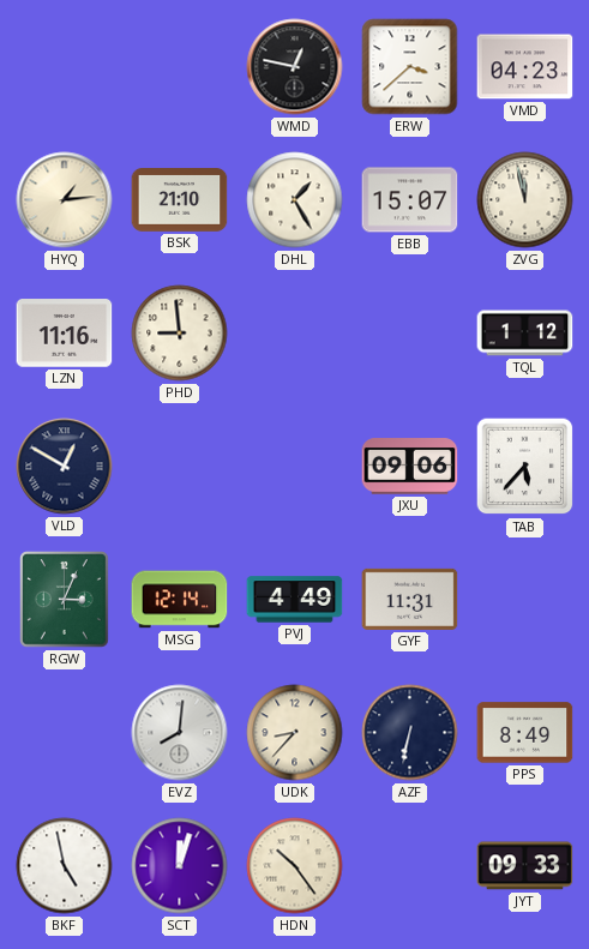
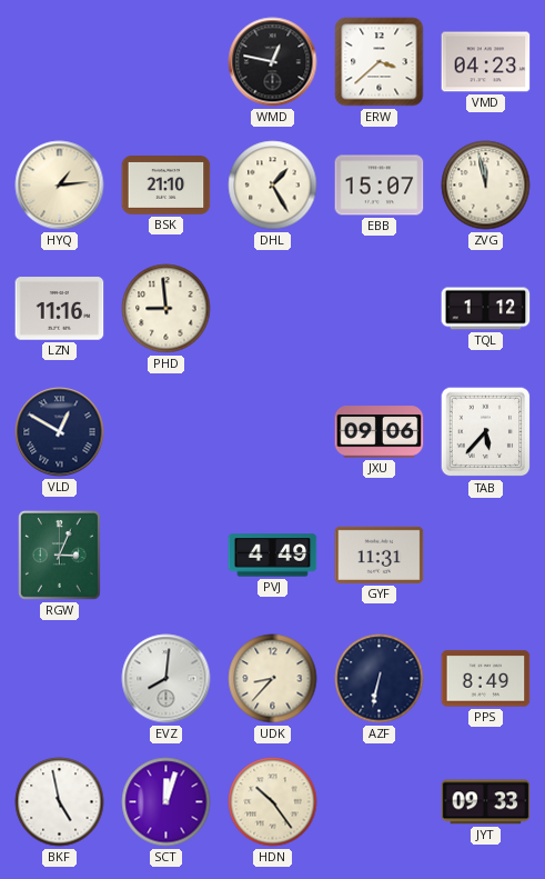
MSG: 12:14 -> none (180, 600)
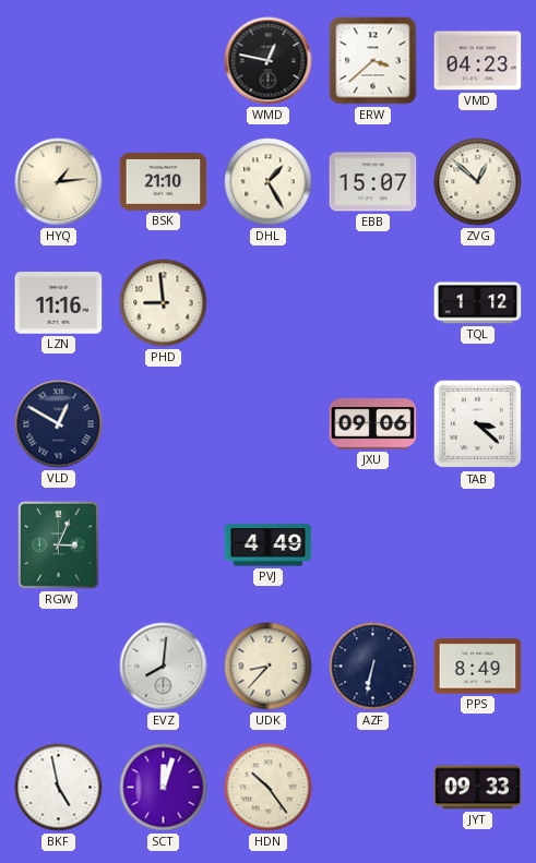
ZVG: 11:58 -> 12:52 (478, 182)
TAB: 5:37 -> 3:22 (478, 424)
GYF: 11:31 -> none (380, 555)
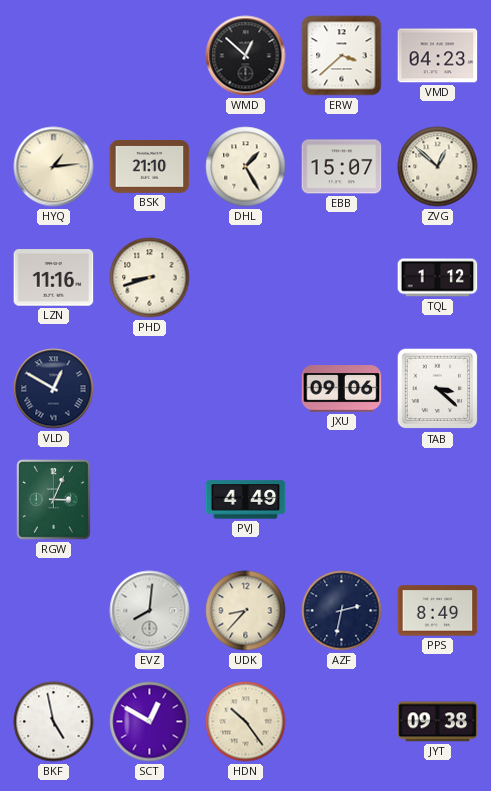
WMD: 12:47 -> 12:52 (246, 56)
PHD: 8:59 -> 8:42 (150, 278)
AZF: 6:32 -> 2:32 (342, 611)
SCT: 12:03 -> 12:50 (150, 722)
JYT: 09:33 -> 09:38 (438, 722)
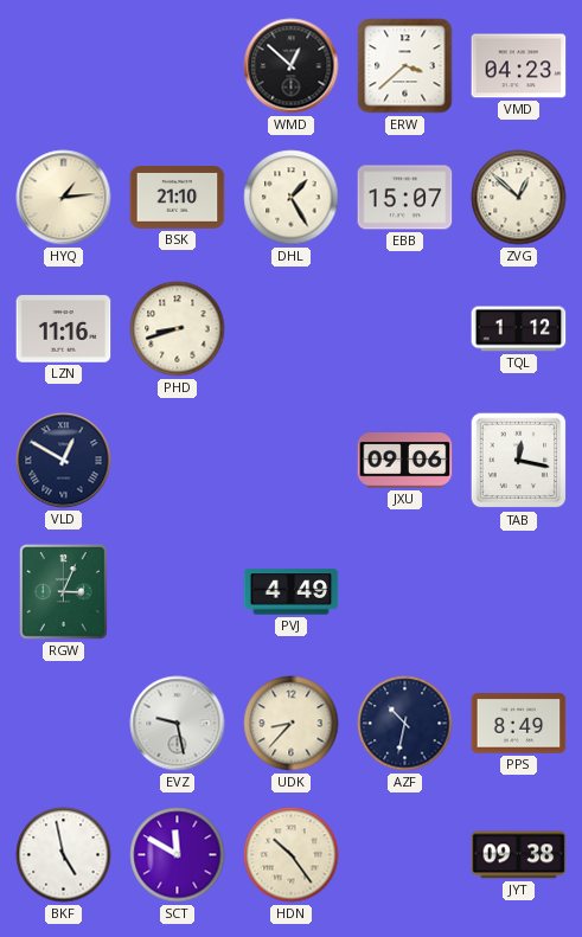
TAB: 3:22 -> 12:17 (519, 461)
EVZ: 8:01 -> 9:28 (178, 724)
AZF: 2:32 -> 10:32 (405, 724)
SCT: 12:50 -> 11:50 (178, 855)
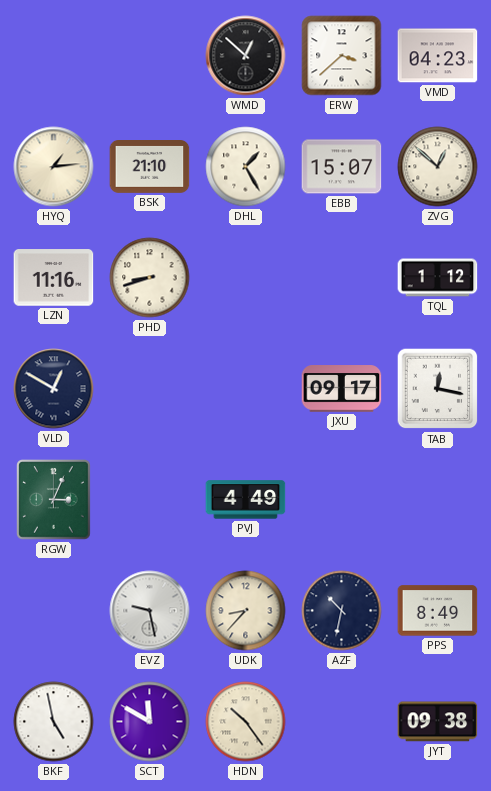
JXU: 09:06 -> 09:17 (342, 389)
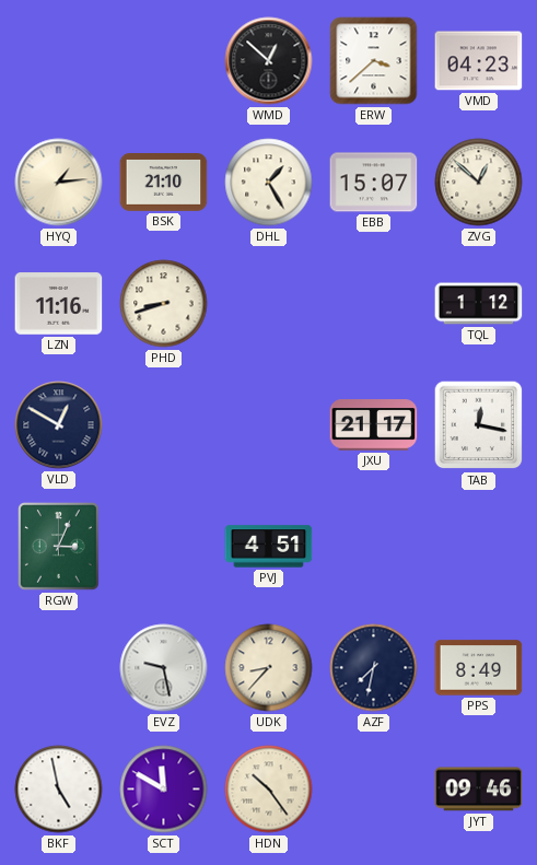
JXU: 09:17 -> 21:17 (374, 425)
PVJ: 4:49 -> 4:51 (269, 547)
AZF: 10:32 -> 7:32 (374, 668)
JYT: 09:38 -> 09:46 (479, 790)
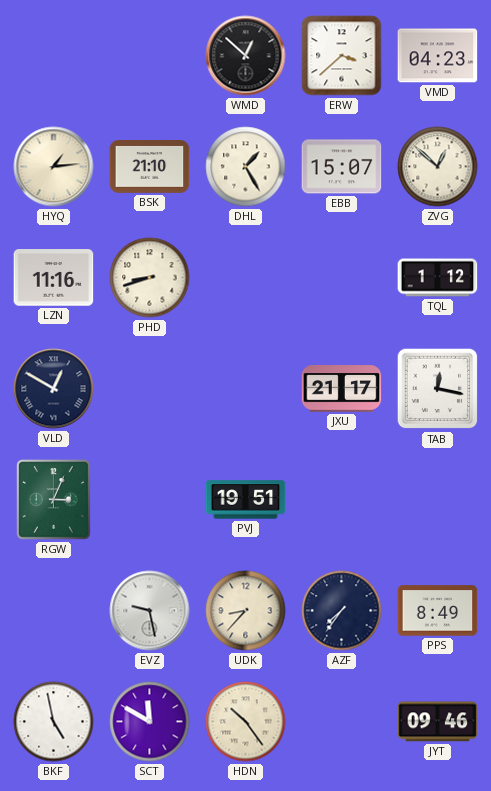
PVJ: 4:51 -> 19:51 (246, 500)
AZF: 7:32 -> 7:36 (342, 611)
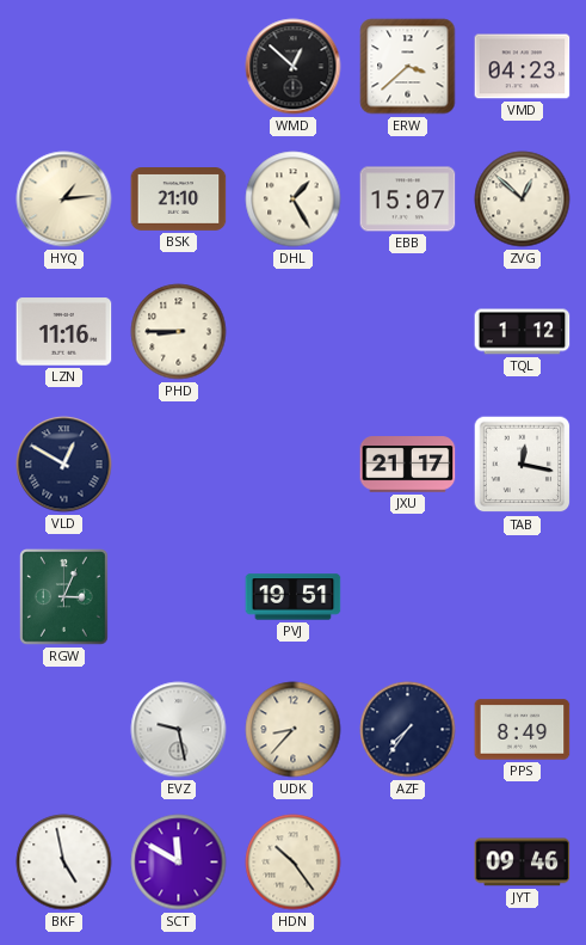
PHD: 8:42 -> 8:45 (179, 332)
